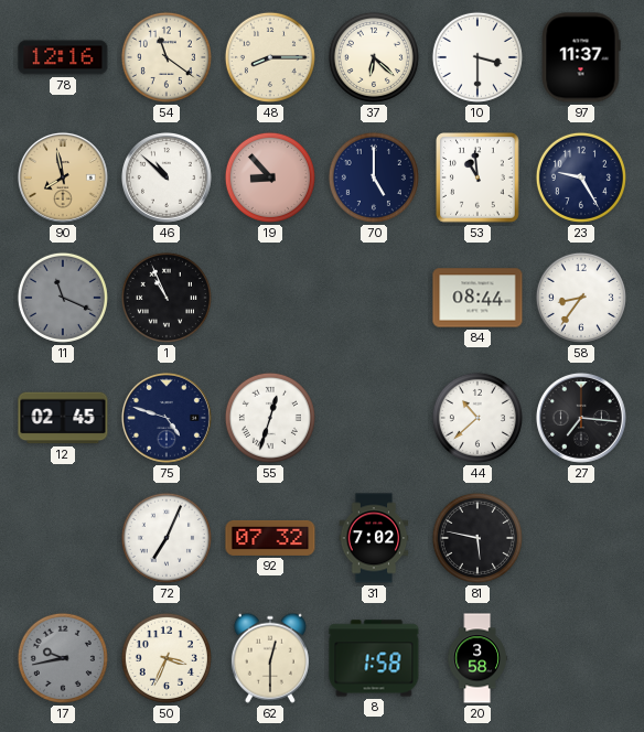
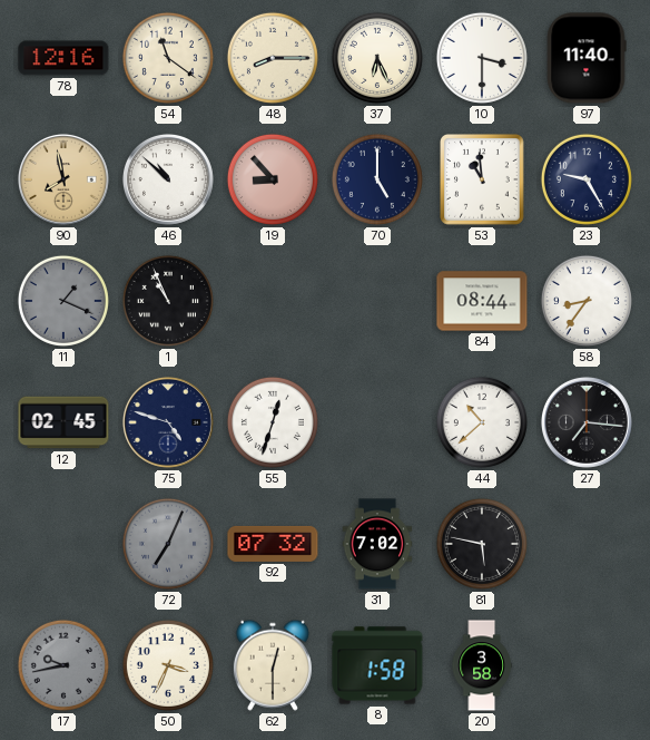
37: 6:22 -> 6:26 (377, 58)
97: 11:37 -> 11:40 (587, 58)
11: 11:19 -> 1:19 (63, 301)
72 dial: white -> grey (168, 544)
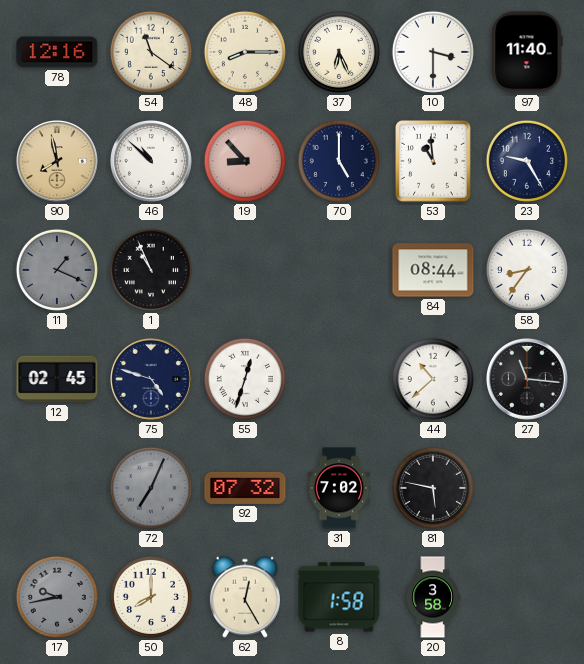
27: 7:16 -> 11:16 (527, 379)
50: 3:34 -> 8:00 (151, 597)
62: 12:30 -> 12:25 (245, 597)
